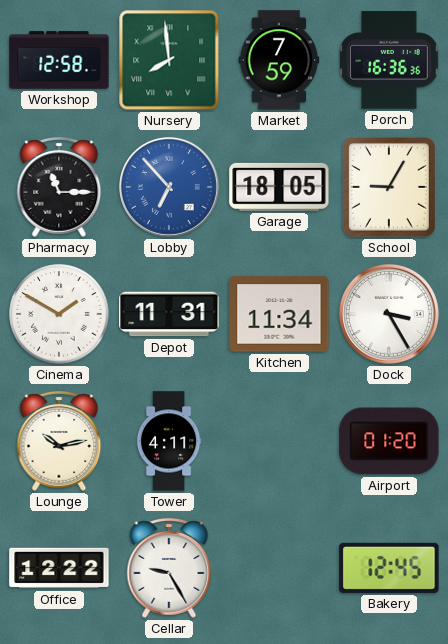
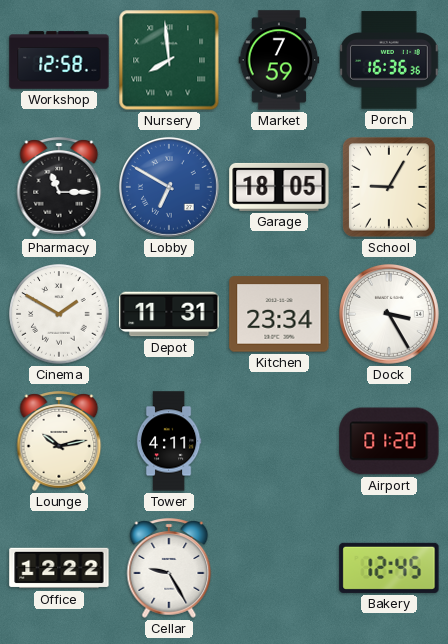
Lobby: 6:53 -> 6:50 (169, 187)
Kitchen: 11:34 -> 23:34 (279, 314)
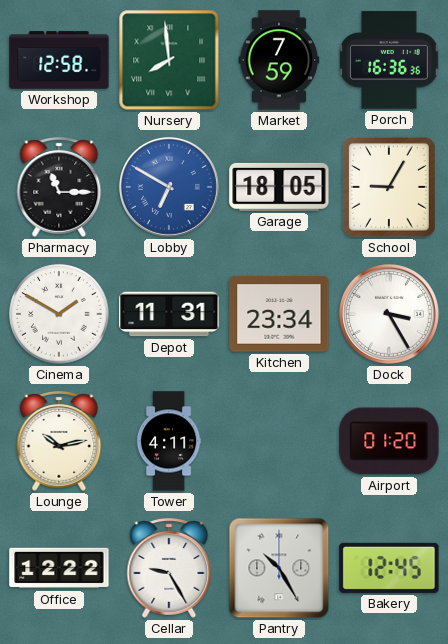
Pantry: none -> 10:25 (279, 568)
